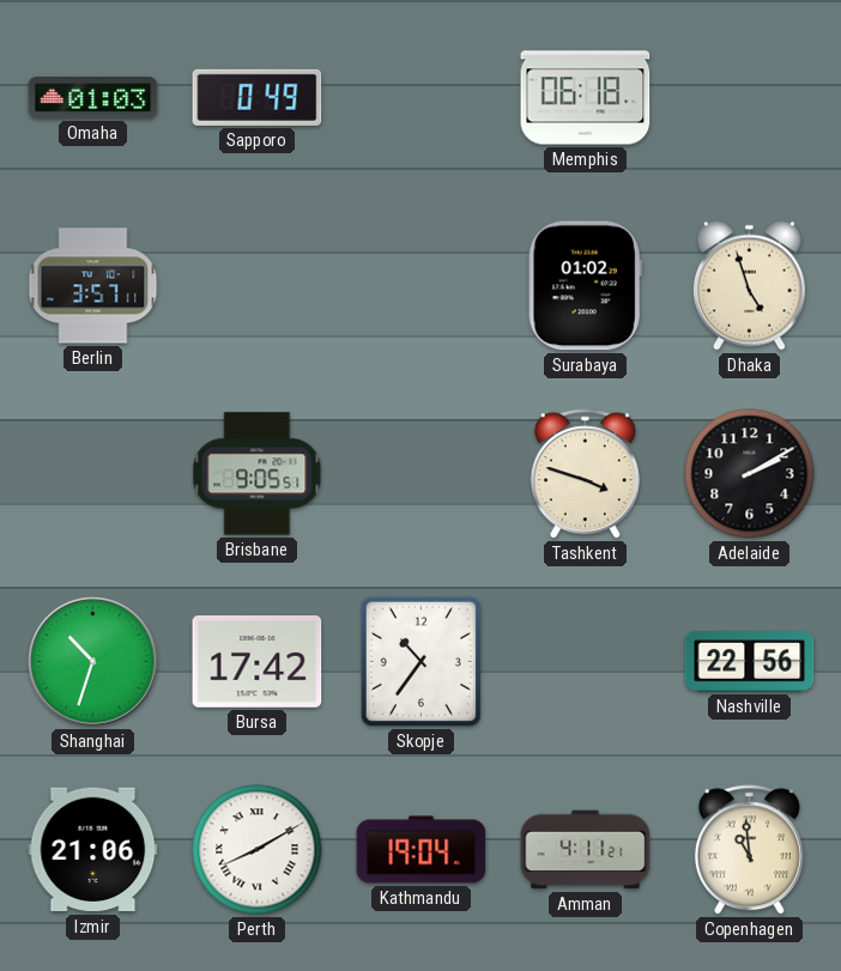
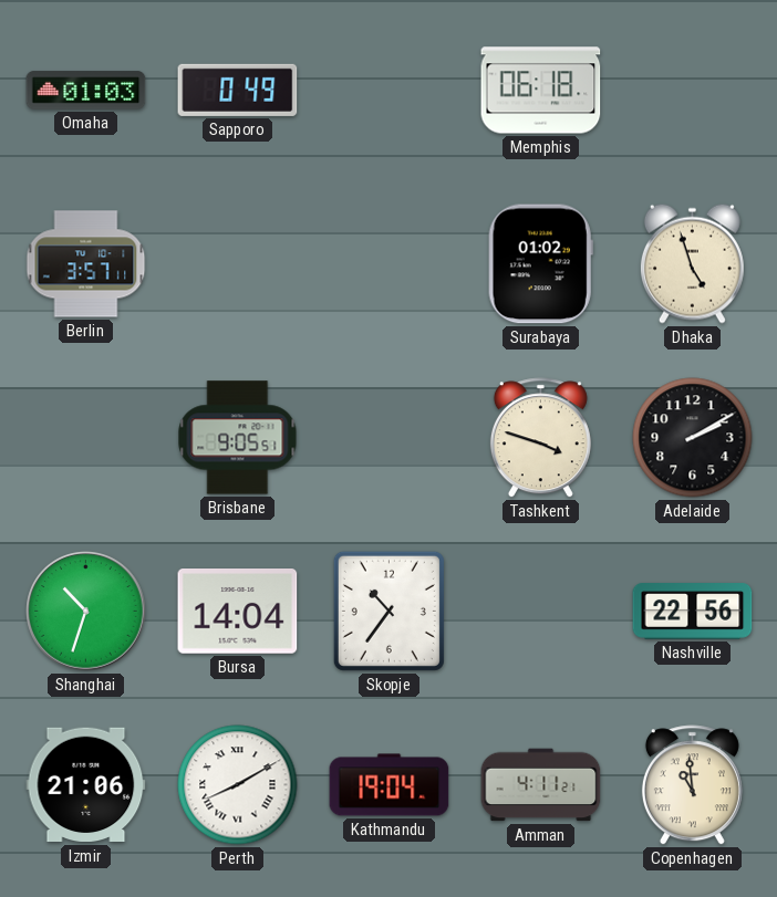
Bursa: 17:42 -> 14:04 (238, 612)
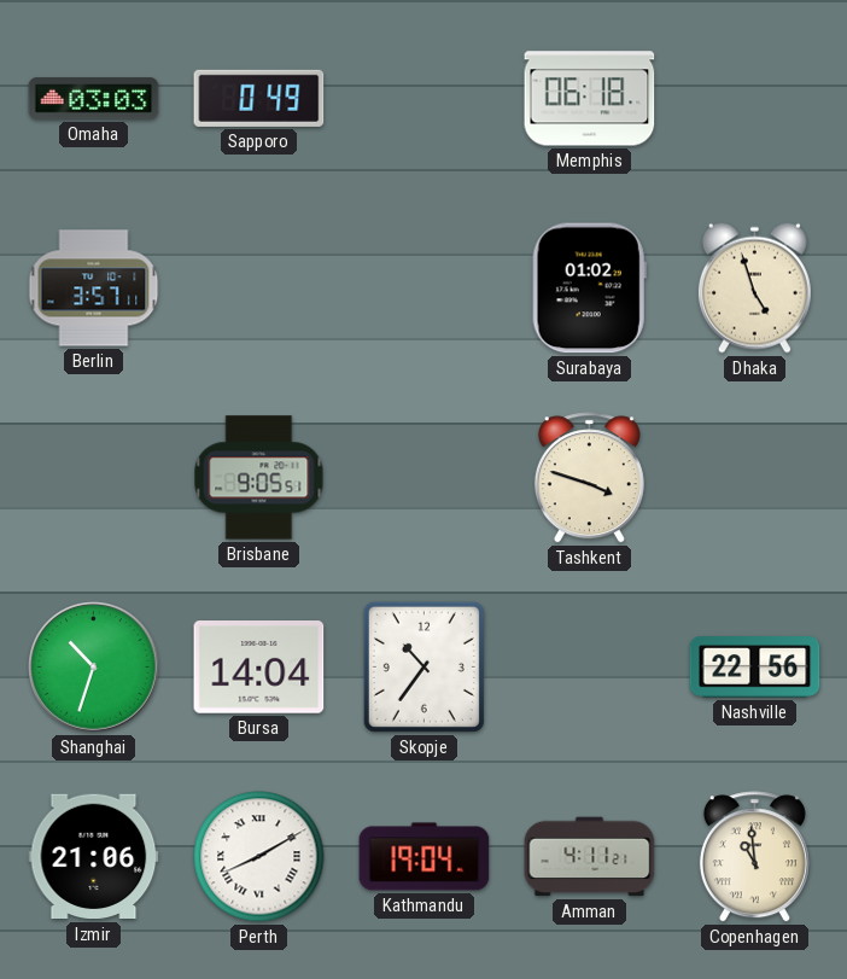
Omaha: 01:03 -> 03:03 (94, 99)
Adelaide: 2:10 -> none (693, 438)
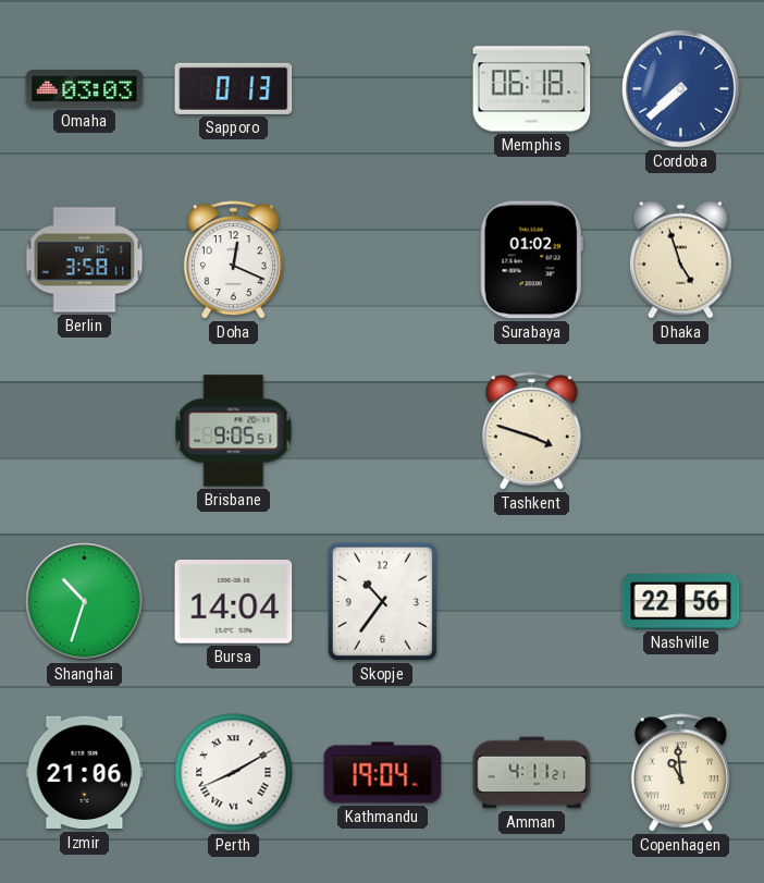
Sapporo: 0:49 -> 0:13 (234, 88)
Cordoba: none -> 7:38 (681, 89)
Berlin: 3:57 -> 3:58 (85, 260)
Doha: none -> 12:19 (233, 260)
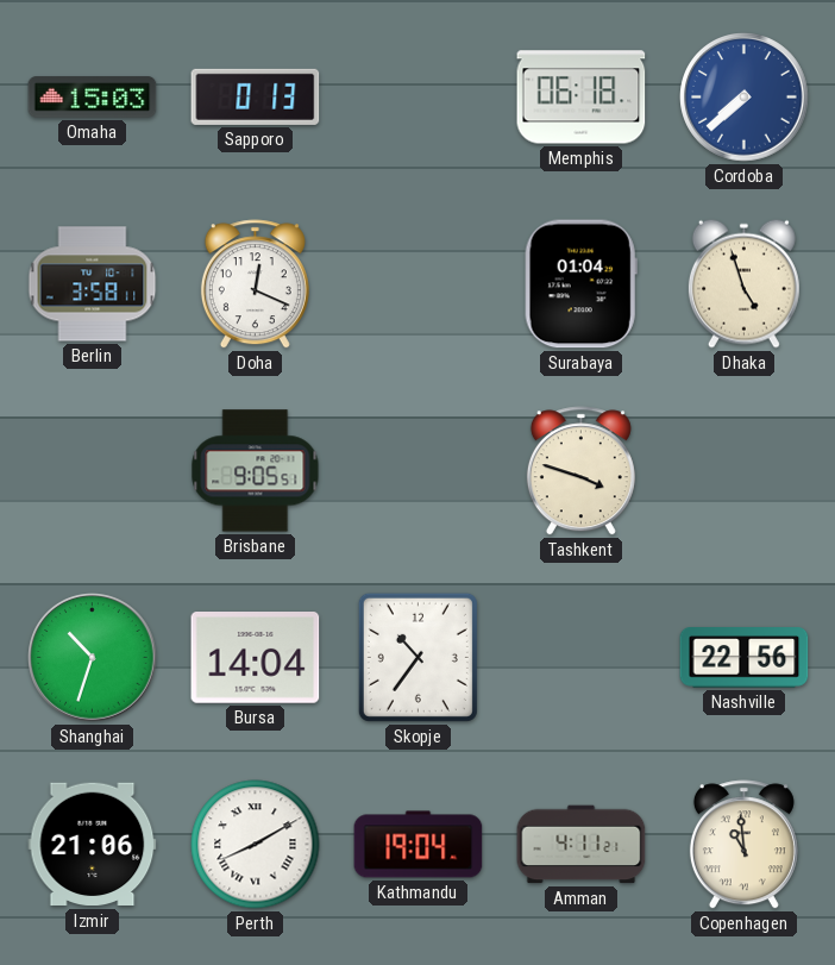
Omaha: 03:03 -> 15:03 (93, 98)
Surabaya: 01:02 -> 01:04 (580, 284)
